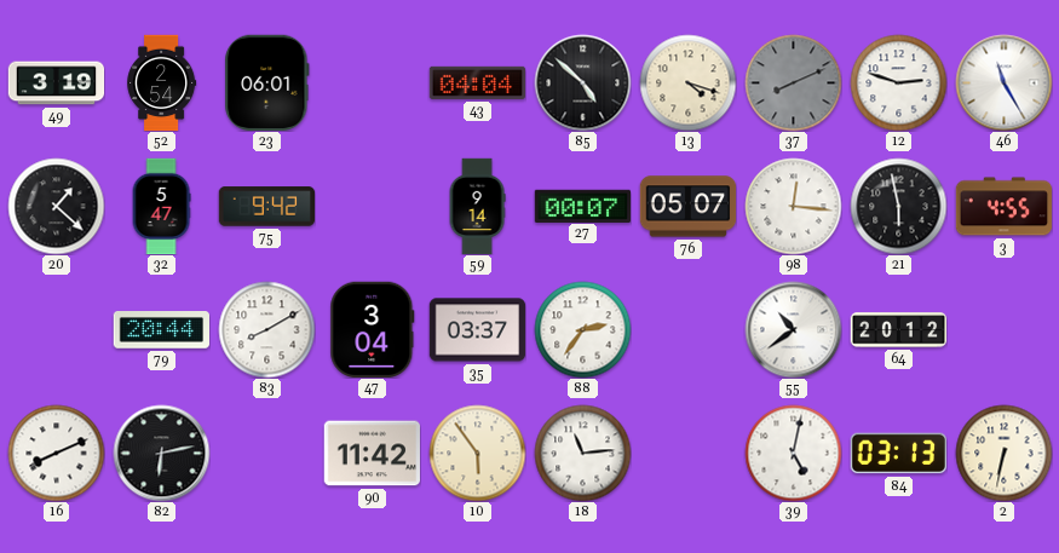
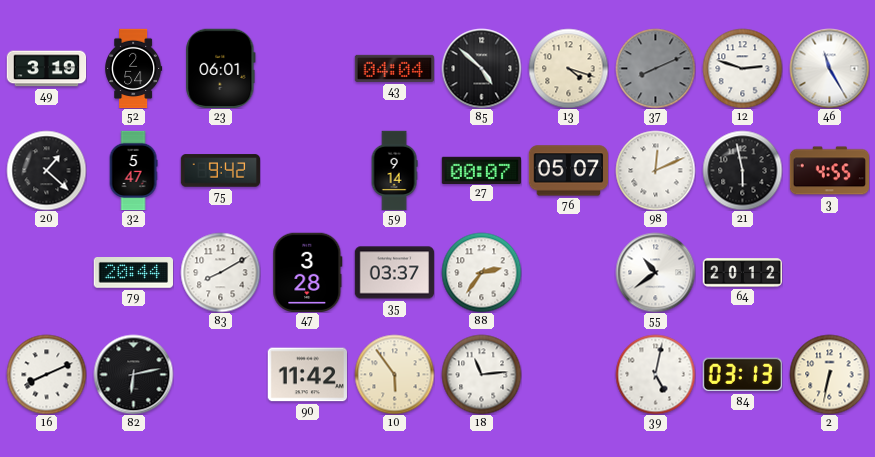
98: 12:16 -> 12:11 (655, 170)
47: 3:04 -> 3:28 (308, 272)
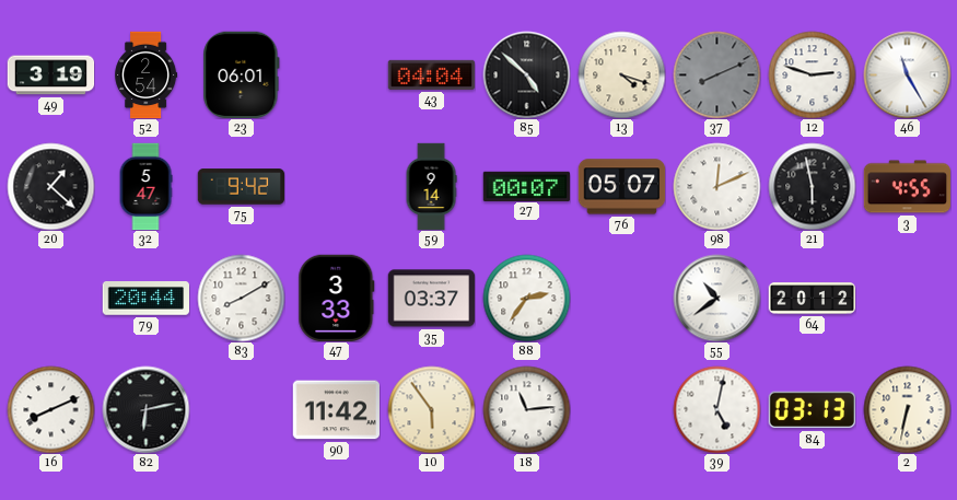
47: 3:28 -> 3:33 (337, 298)
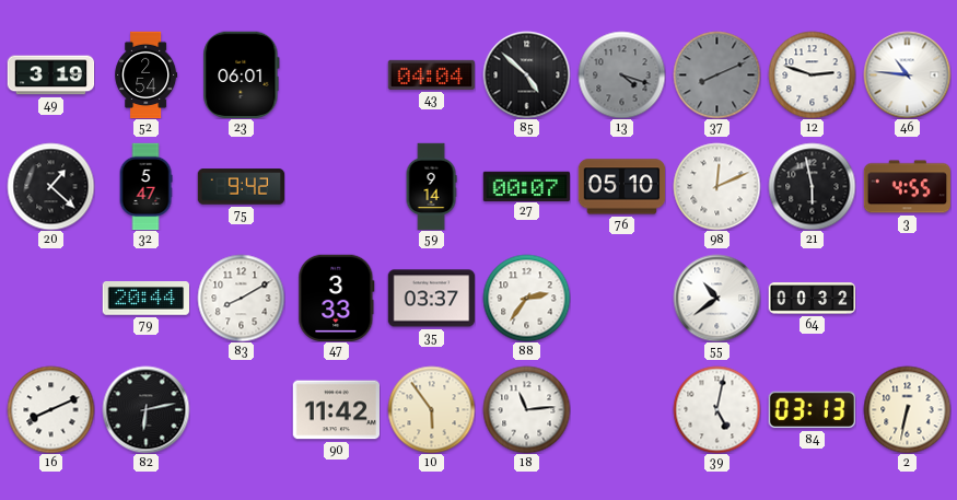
13 dial: cream -> grey (621, 74)
46: 11:25 -> 10:46 (907, 74)
76: 05:07 -> 05:10 (621, 187)
64: 20:12 -> 00:32 (812, 299)
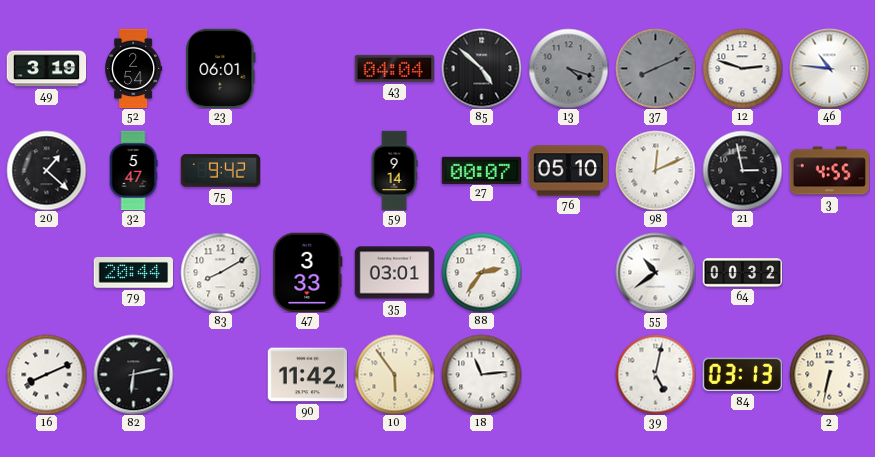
21: 5:58 -> 2:58 (742, 170)
35: 03:37 -> 03:01 (394, 273)
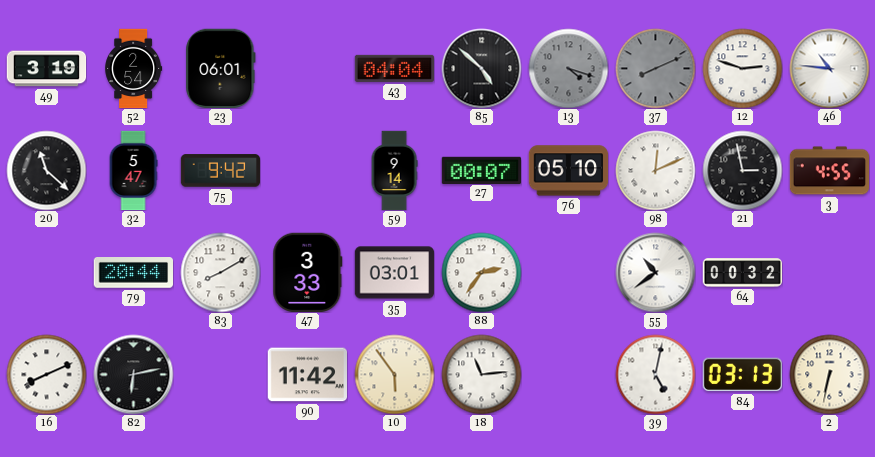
20: 1:22 -> 11:22 (46, 170)
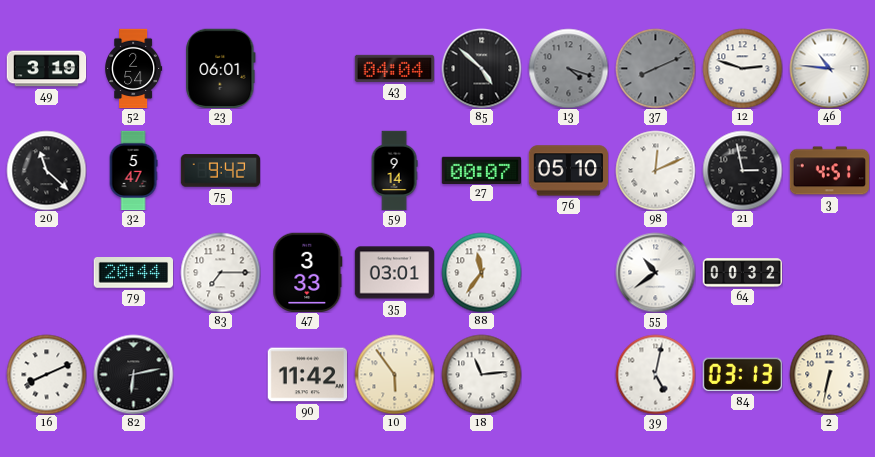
3: 4:55 -> 4:51 (829, 171)
83: 8:10 -> 7:15 (220, 272)
88: 2:36 -> 11:36 (481, 272)
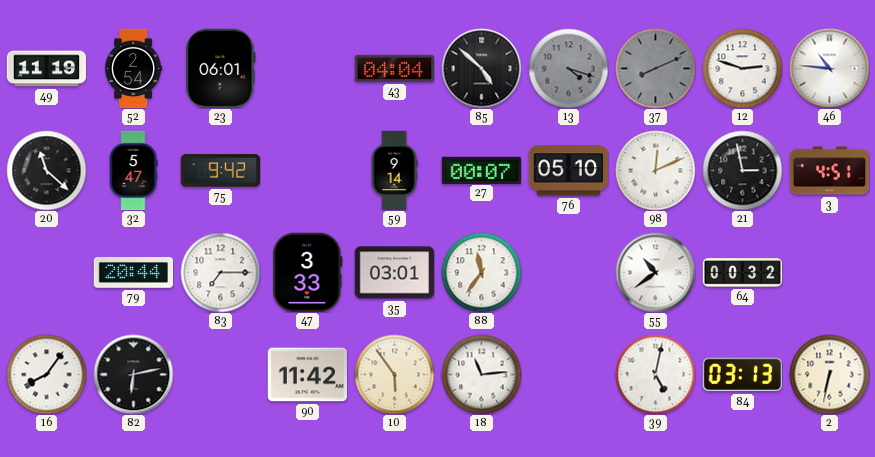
49: 3:19 -> 11:19 (46, 69)
16: 8:11 -> 8:06 (46, 374)
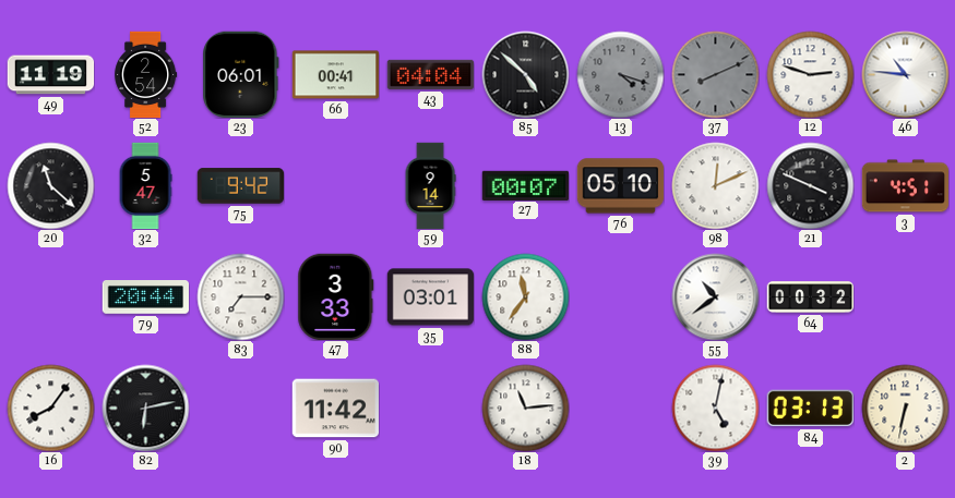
66: none -> 00:41 (335, 75)
21: 2:58 -> 3:49 (810, 185)
10: 5:54 -> none (394, 374)
